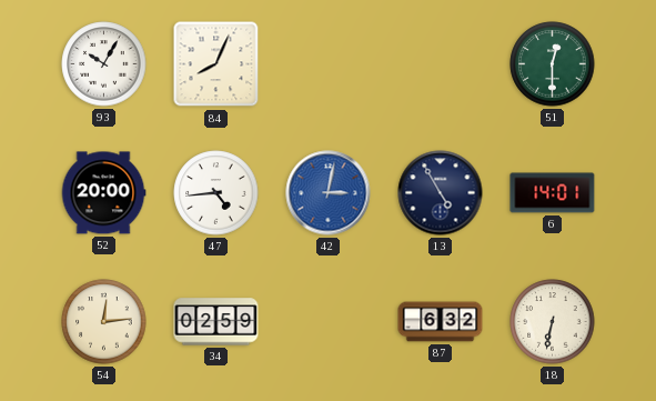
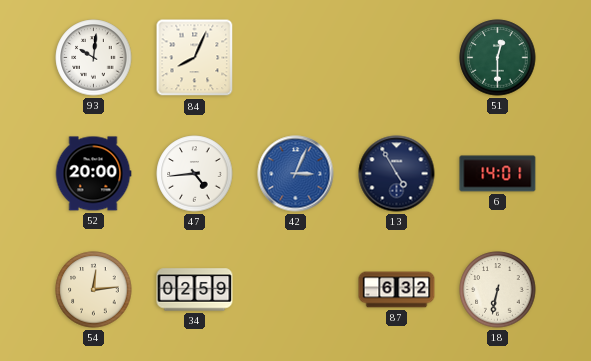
93: 10:05 -> 10:01 (94, 58)
42: 3:02 -> 3:04 (296, 174)
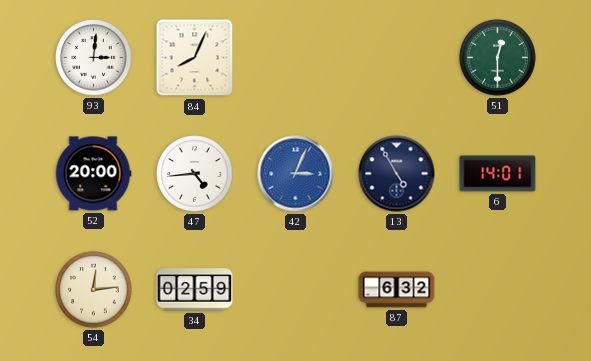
93: 10:01 -> 3:01 (94, 58)
18: 6:32 -> none (498, 290)
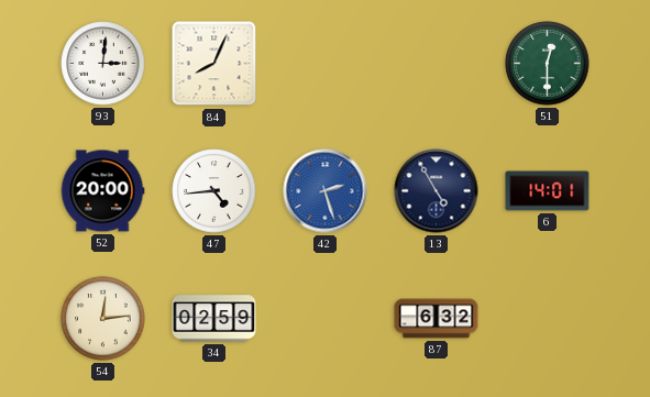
42: 3:04 -> 2:27 (326, 191)
